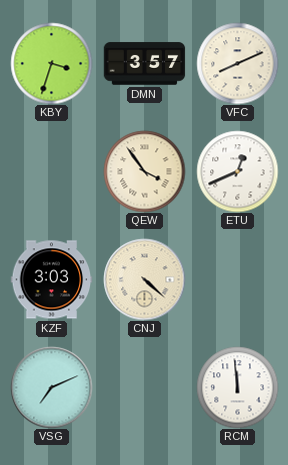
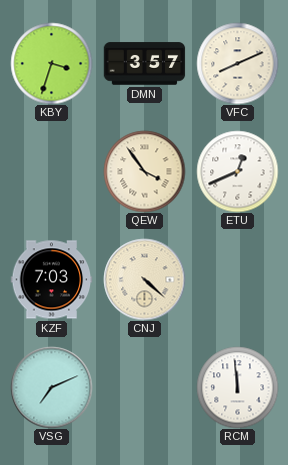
KZF: 3:03 -> 7:03 (51, 280)
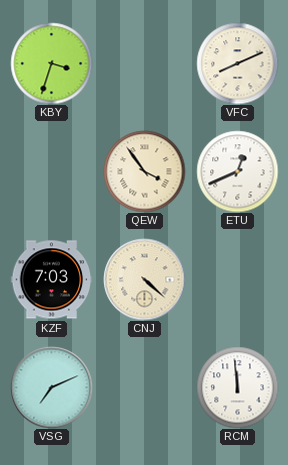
DMN: 3:57 -> none (144, 64)
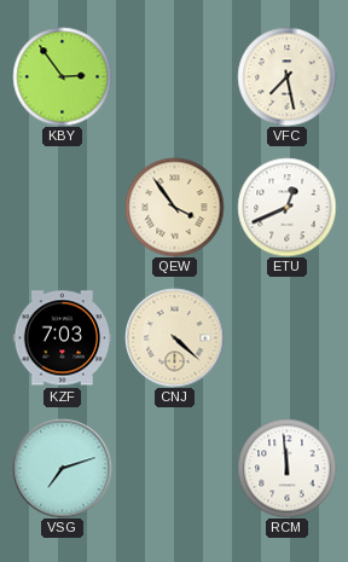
KBY: 3:33 -> 2:54 (62, 76)
VFC: 8:11 -> 7:28 (286, 76)
VSG: 7:11 -> 7:12 (62, 468)
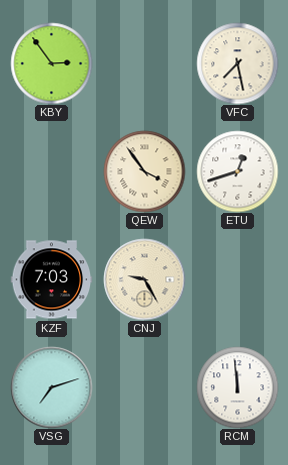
ETU: 12:41 -> 12:42 (237, 171)
CNJ: 4:22 -> 9:25 (144, 279)
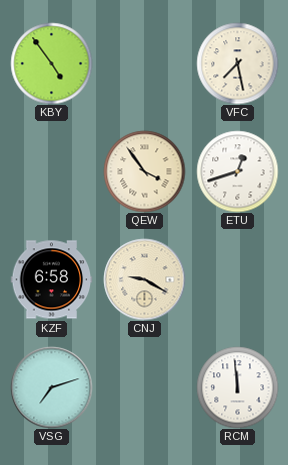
KBY: 2:54 -> 4:54 (51, 63)
KZF: 7:03 -> 6:58 (51, 280)
CNJ: 9:25 -> 9:20 (144, 279)
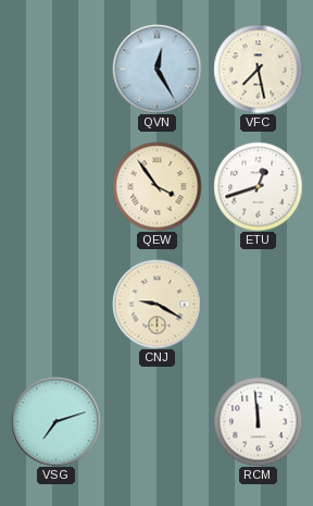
KBY: 4:54 -> none (51, 63)
QVN: none -> 12:25 (156, 69)
KZF: 6:58 -> none (51, 280)
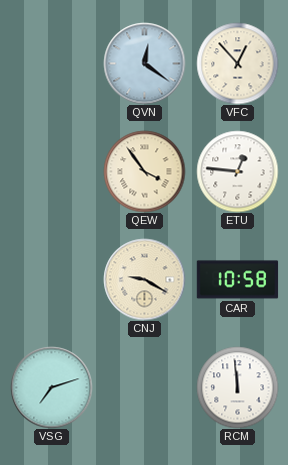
QVN: 12:25 -> 12:21 (144, 63)
VFC: 7:28 -> 12:53 (237, 63)
ETU: 12:42 -> 12:46 (237, 171)
CAR: none -> 10:58 (237, 280)
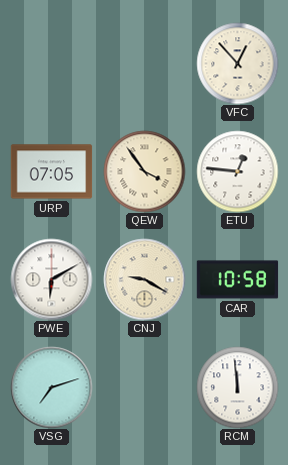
QVN: 12:21 -> none (144, 63)
URP: none -> 07:05 (51, 172)
PWE: none -> 6:10 (51, 279)
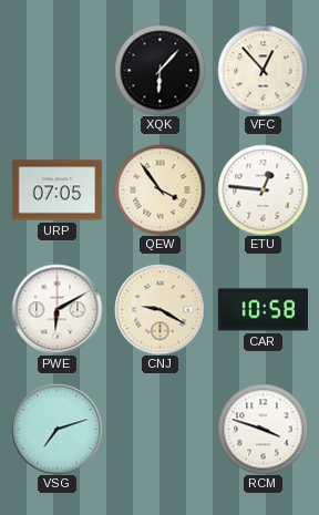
XQK: none -> 6:07 (159, 70)
RCM: 11:59 -> 3:48 (263, 429)
